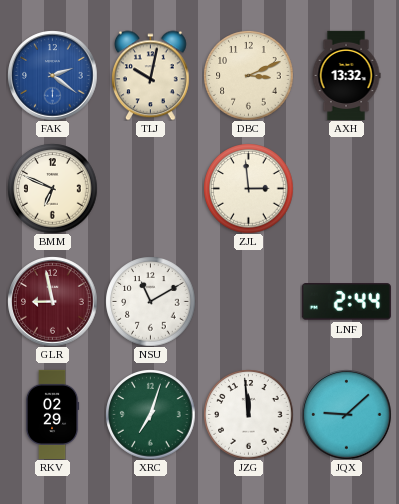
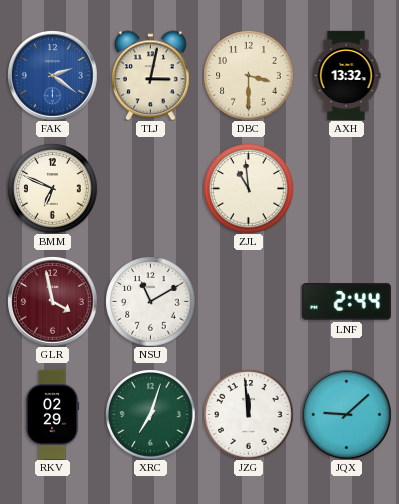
TLJ: 10:02 -> 3:02 (150, 75)
DBC: 3:11 -> 3:30 (248, 75)
ZJL: 2:59 -> 10:59 (248, 188)
GLR: 8:58 -> 3:58 (52, 301)
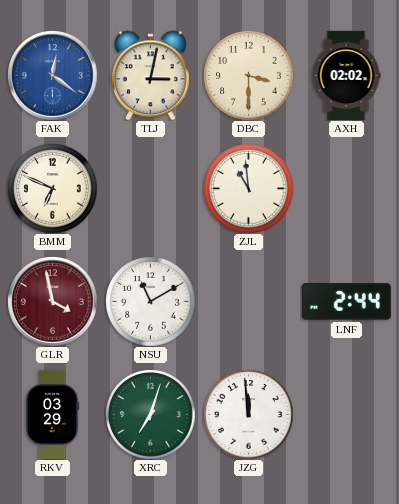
FAK: 2:21 -> 12:21 (52, 75)
AXH: 13:32 -> 02:02 (346, 75)
RKV: 02:29 -> 03:29 (52, 414)
JQX: 9:08 -> none (346, 414)
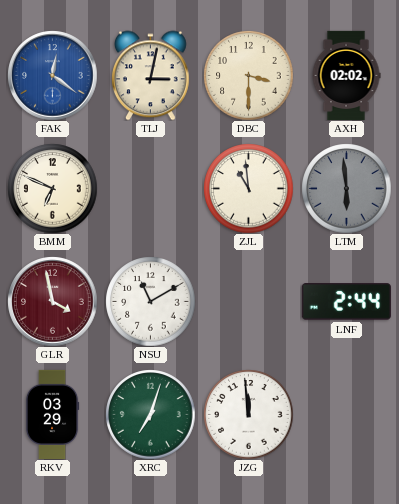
LTM: none -> 5:59 (346, 188)
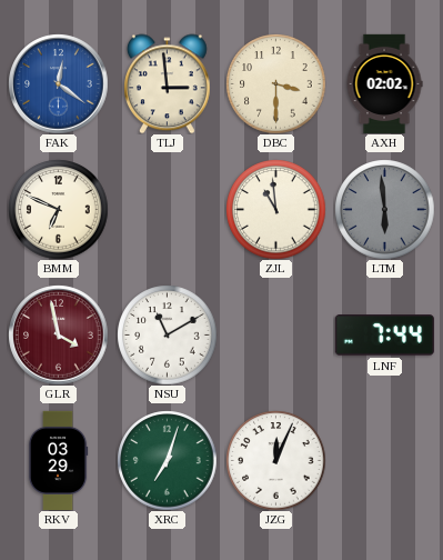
TLJ: 3:02 -> 2:59 (167, 83)
LNF: 2:44 -> 7:44 (384, 336)
JZG: 11:59 -> 12:04 (275, 460)
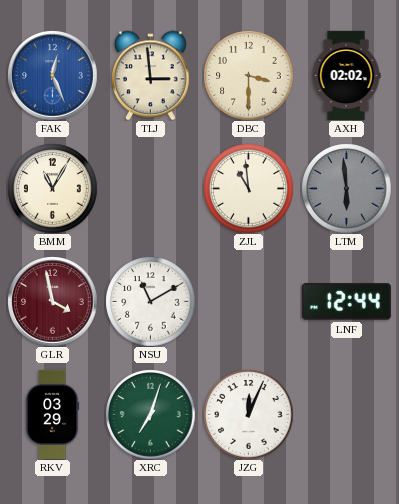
FAK: 12:21 -> 12:26 (52, 75)
BMM: 6:49 -> 11:05 (52, 188)
LNF: 7:44 -> 12:44 (346, 302)
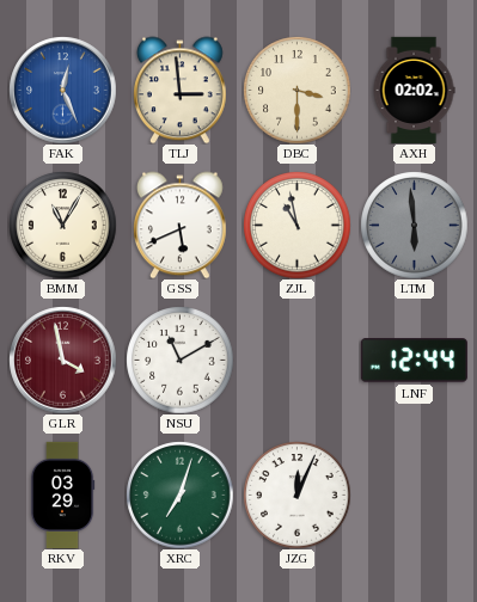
GSS: none -> 5:41 (179, 225)
ZJL: 10:59 -> 10:58 (296, 225)
